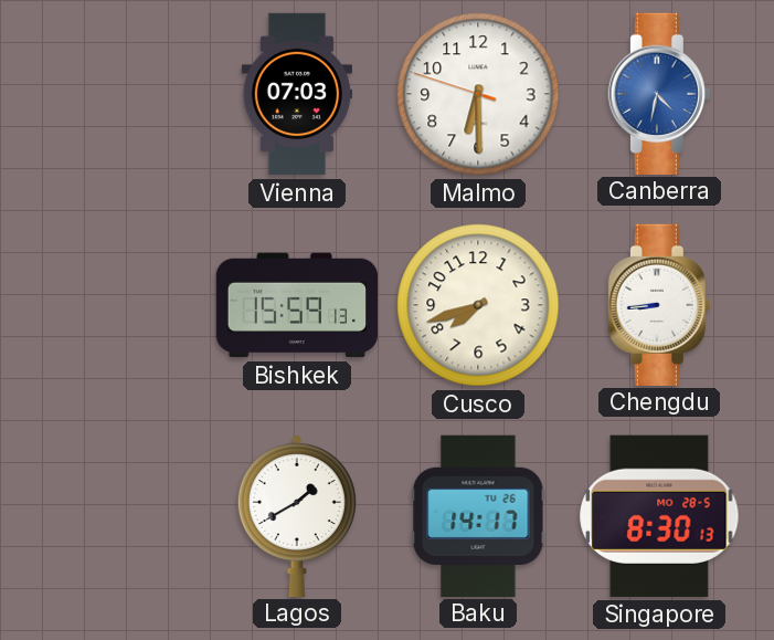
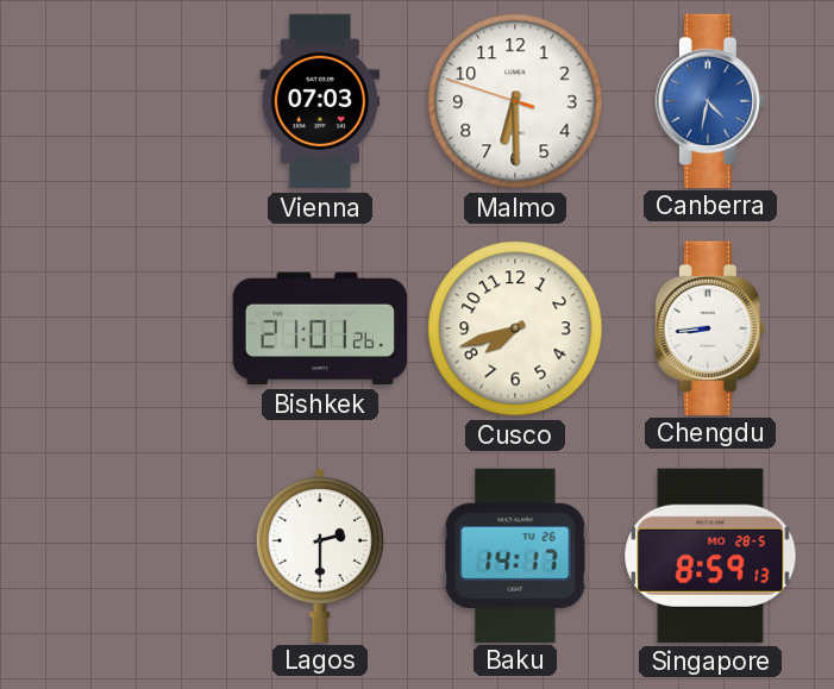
Bishkek: 15:59 -> 21:01 (320, 328)
Lagos: 1:40 -> 2:30 (320, 556)
Singapore: 8:30 -> 8:59 (710, 556)
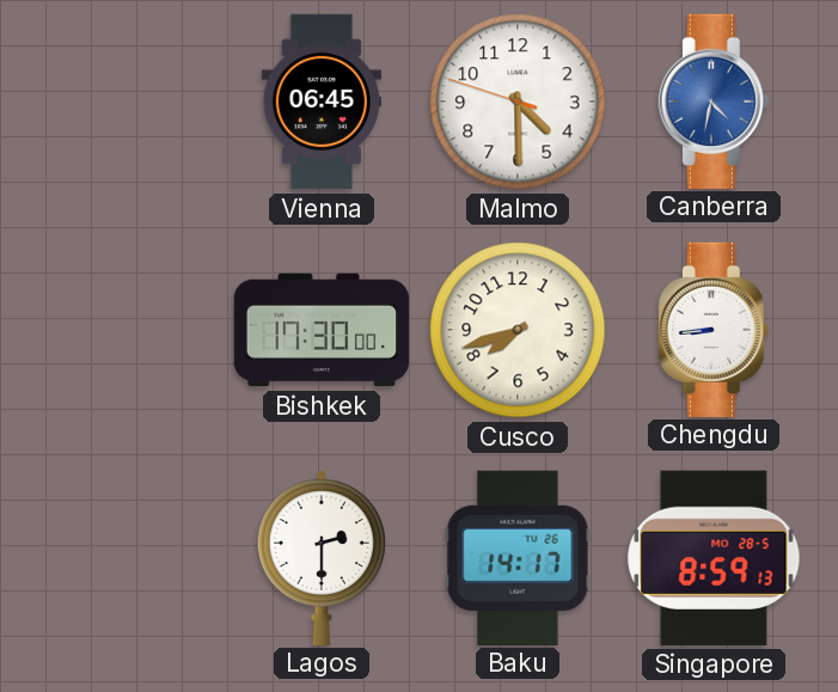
Vienna: 07:03 -> 06:45 (320, 102)
Malmo: 6:29 -> 4:29 (518, 102)
Bishkek: 21:01 -> 17:30 (322, 330)
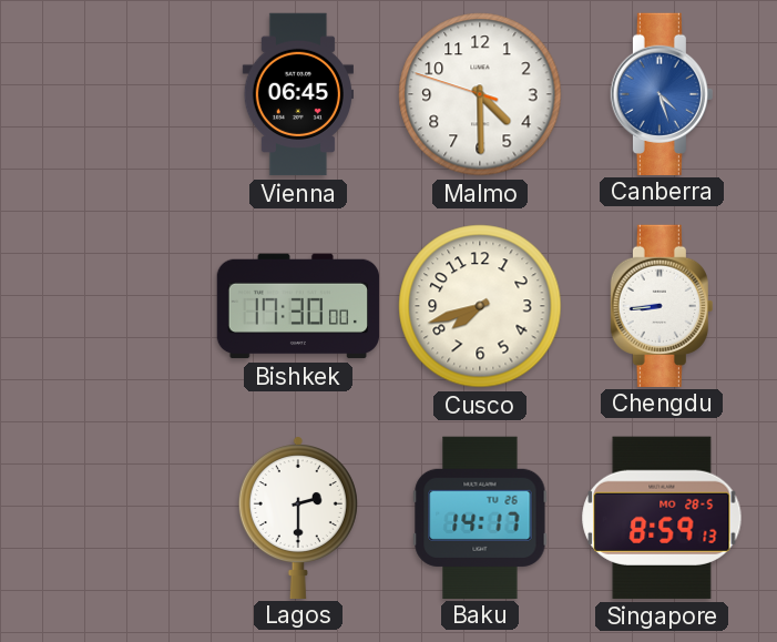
Canberra: 4:32 -> 4:27 (662, 93)
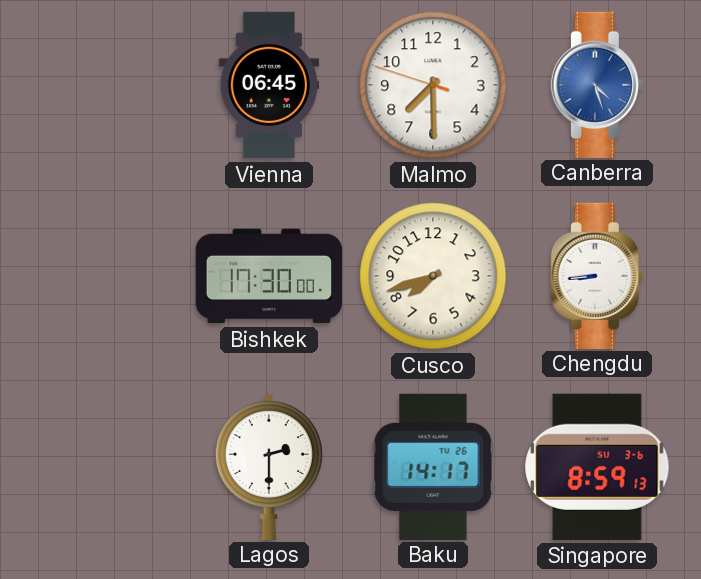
Malmo: 4:29 -> 7:29 (433, 85)
Singapore date: MO 28-5 -> SU 3-6 (597, 467)
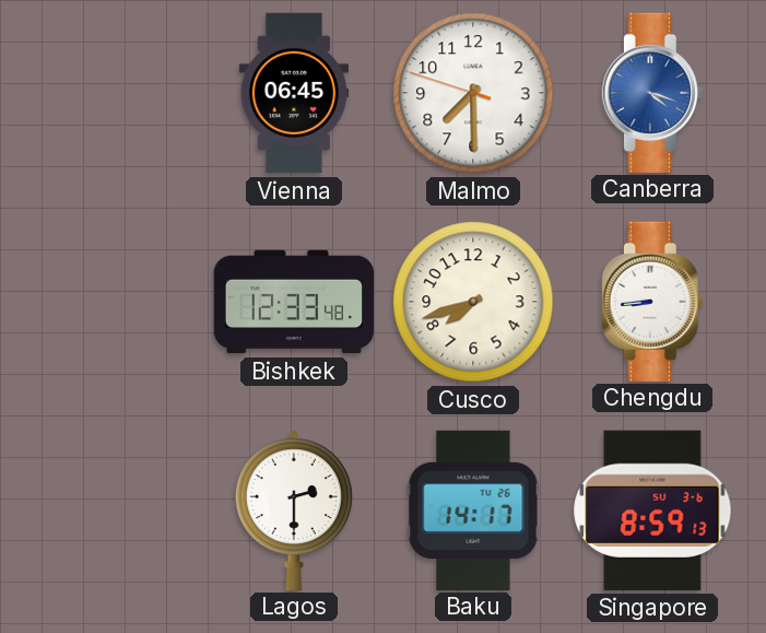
Canberra: 4:27 -> 4:18 (652, 92)
Bishkek: 17:30 -> 12:33 (294, 302)
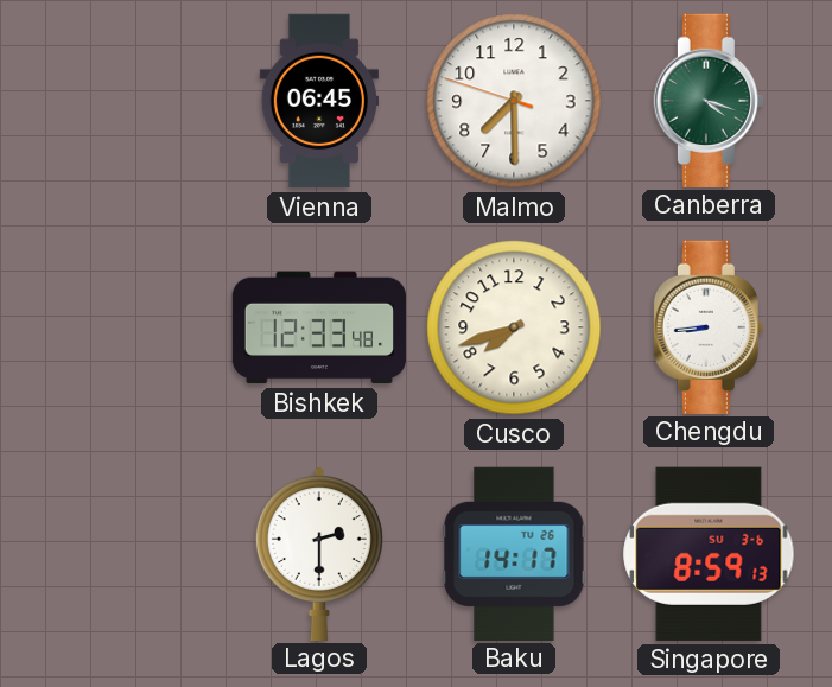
Canberra dial: blue -> green (709, 100)
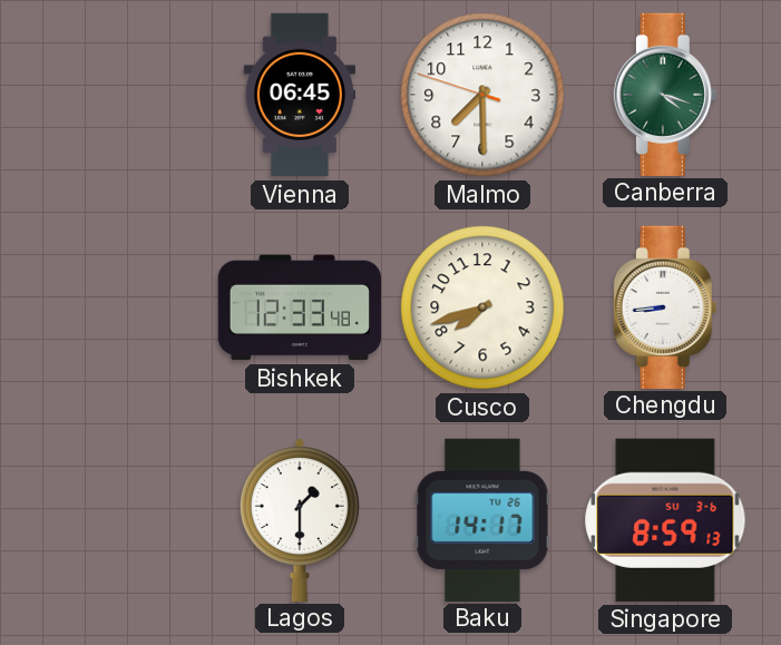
Lagos: 2:30 -> 1:30 (300, 520)
